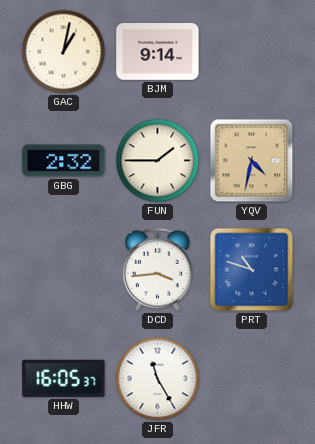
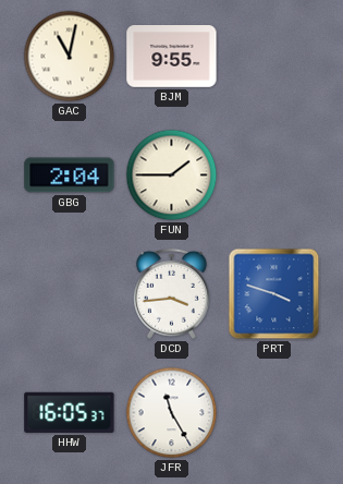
GAC: 1:02 -> 11:02 (70, 57)
BJM: 9:14 -> 9:55 (172, 57)
GBG: 2:32 -> 2:04 (70, 176)
YQV: 4:32 -> none (252, 161)
PRT: 10:48 -> 3:48 (274, 294)
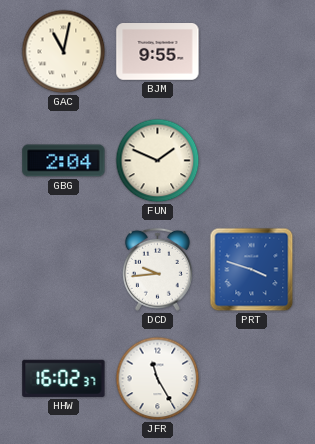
FUN: 1:45 -> 1:49 (158, 161)
DCD: 3:44 -> 9:44 (157, 269)
HHW: 16:05 -> 16:02 (64, 378)
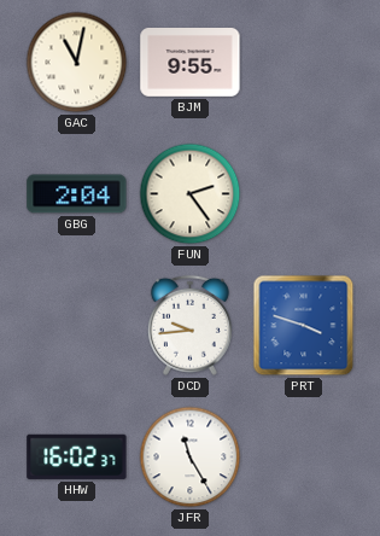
FUN: 1:49 -> 2:24 (191, 194)
